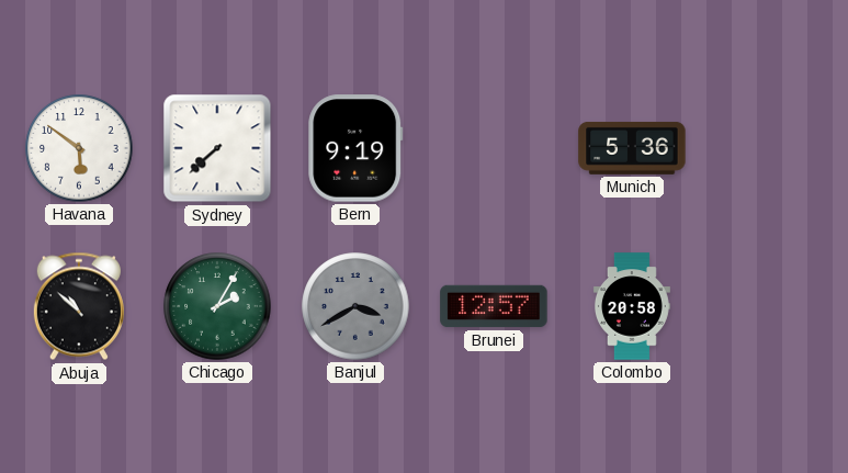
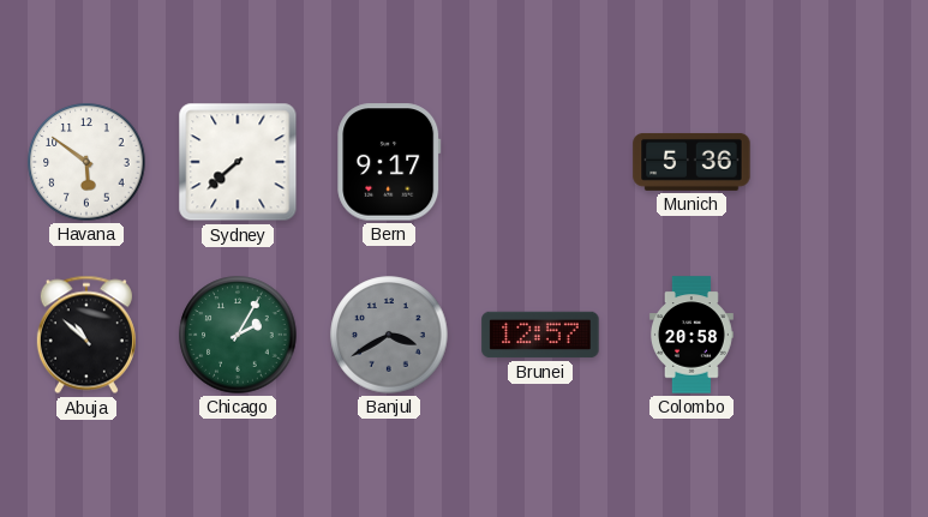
Bern: 9:19 -> 9:17 (389, 162)
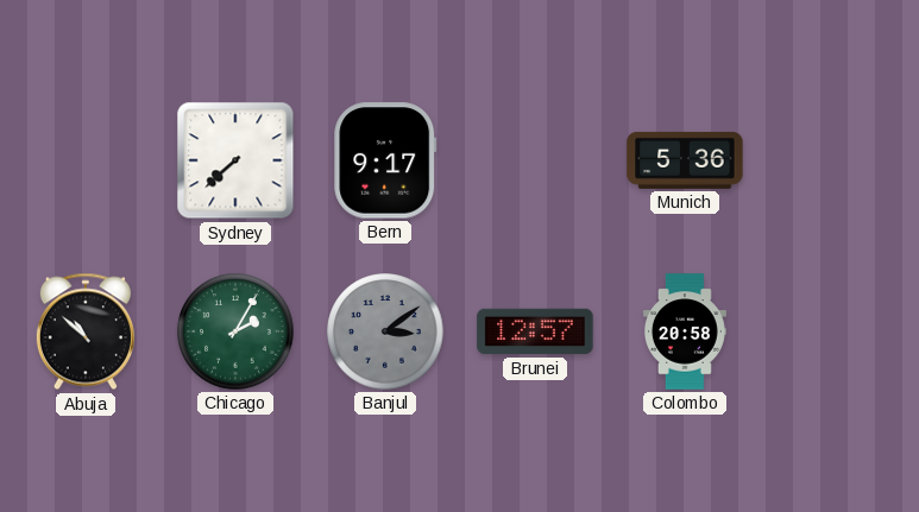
Havana: 5:51 -> none (86, 162)
Banjul: 3:40 -> 3:09 (385, 331)
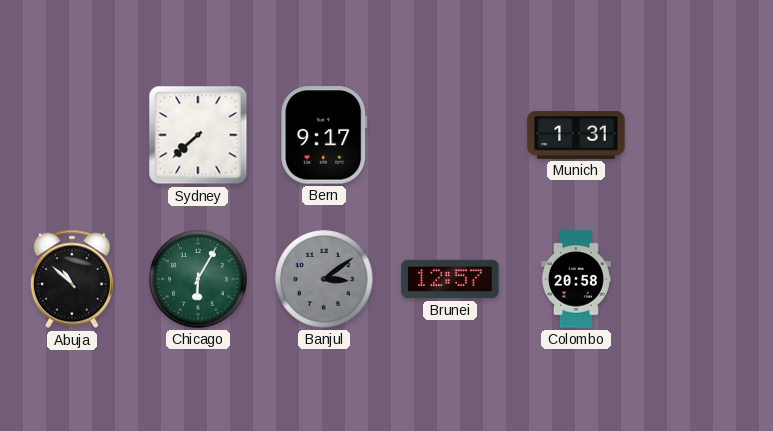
Munich: 5:36 -> 1:31 (576, 135)
Chicago: 2:05 -> 6:05 (198, 279)
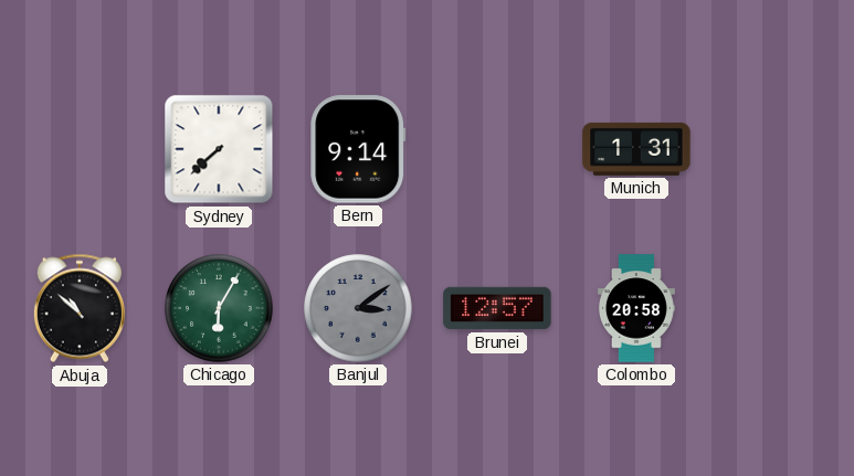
Bern: 9:17 -> 9:14 (358, 149)
